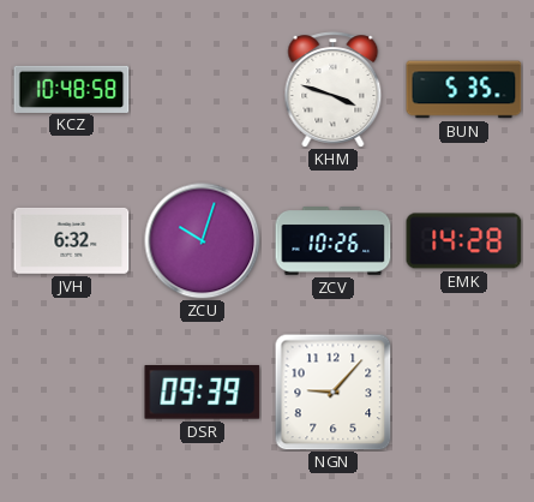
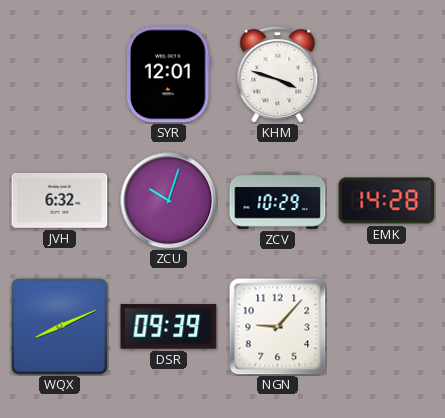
KCZ: 10:48 -> none (72, 89)
SYR: none -> 12:01 (168, 75)
BUN: 5:35 -> none (464, 90)
ZCV: 10:26 -> 10:29 (278, 201)
WQX: none -> 8:11 (59, 326)
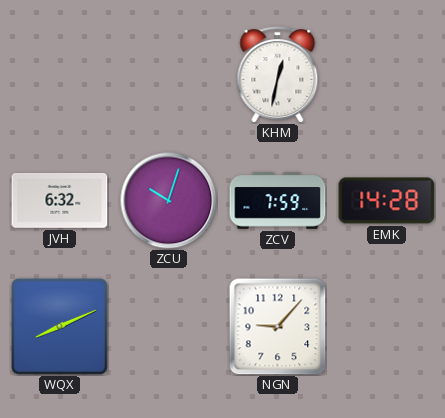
SYR: 12:01 -> none (168, 75)
KHM: 3:48 -> 12:32 (278, 75)
ZCV: 10:29 -> 7:59 (278, 201)
DSR: 09:39 -> none (169, 327)
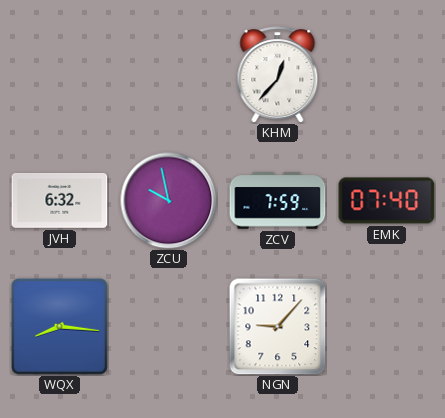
KHM: 12:32 -> 12:37 (278, 75)
ZCU: 10:03 -> 9:58 (169, 201)
EMK: 14:28 -> 07:40 (387, 201)
WQX: 8:11 -> 8:16 (59, 326)
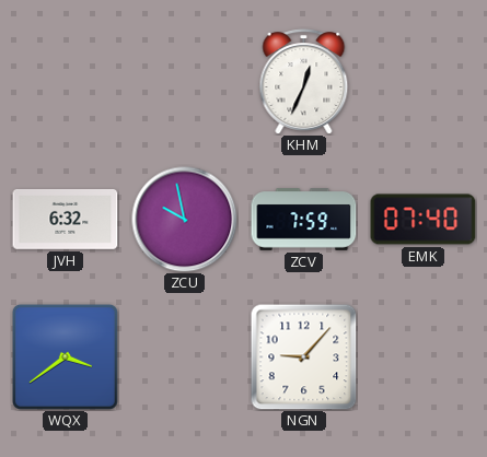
KHM: 12:37 -> 12:34 (304, 82)
WQX: 8:16 -> 3:39 (65, 356)
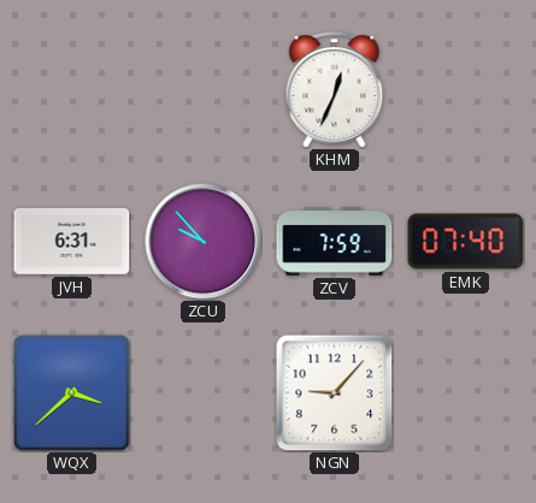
JVH: 6:32 -> 6:31 (72, 241)
ZCU: 9:58 -> 9:53 (204, 242)
WQX: 3:39 -> 3:38 (71, 392)
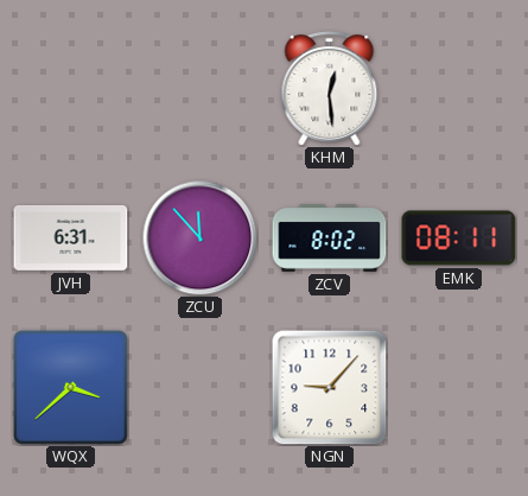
KHM: 12:34 -> 12:29 (330, 89)
ZCU: 9:53 -> 11:53 (201, 239)
ZCV: 7:59 -> 8:02 (330, 239)
EMK: 07:40 -> 08:11 (459, 239)
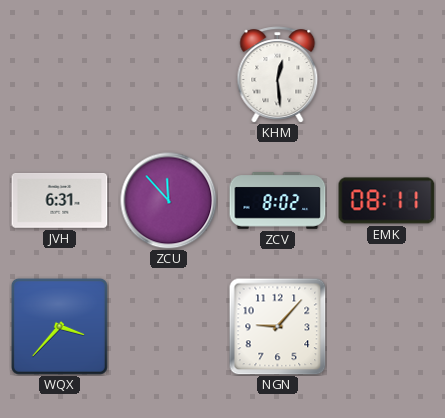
WQX: 3:38 -> 3:37 (59, 326)
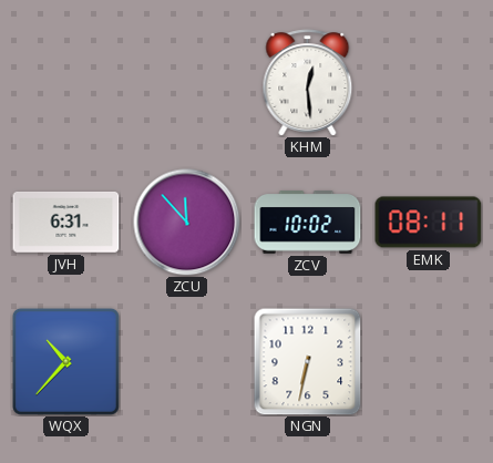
ZCV: 8:02 -> 10:02 (308, 223)
WQX: 3:37 -> 10:37 (65, 361)
NGN: 9:07 -> 6:32 (308, 362)
